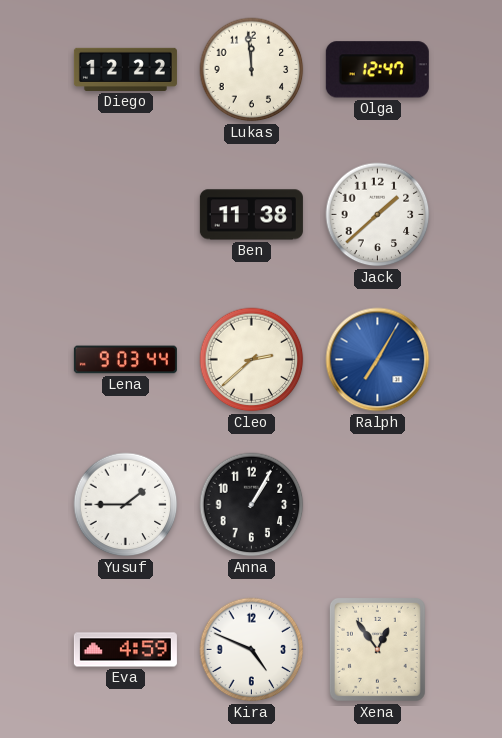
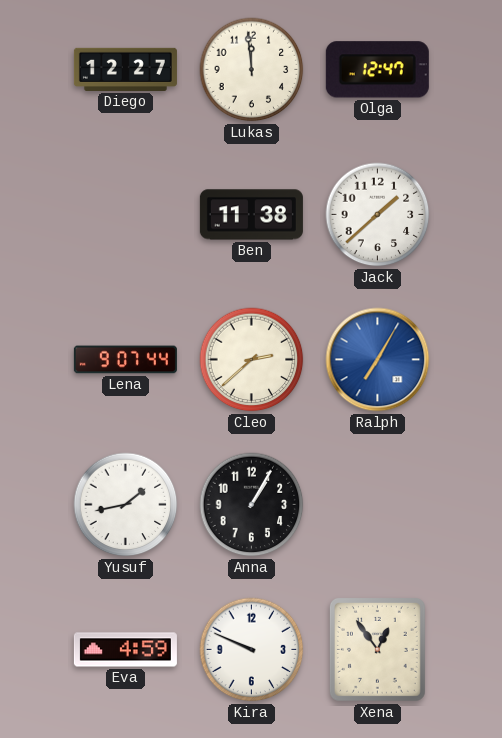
Diego: 12:22 -> 12:27 (125, 69)
Lena: 9:03 -> 9:07 (125, 360)
Yusuf: 1:45 -> 1:43 (126, 505)
Kira: 4:49 -> 9:49 (252, 650)
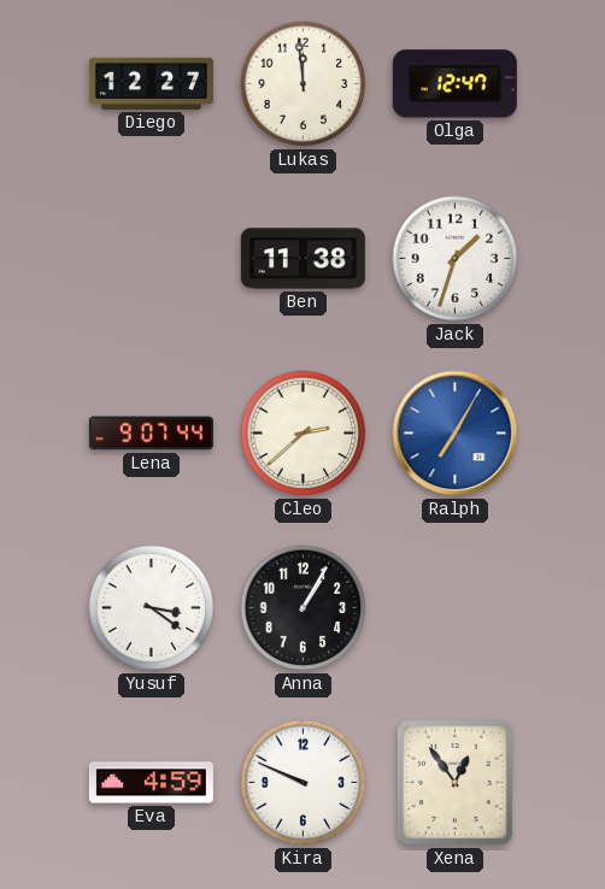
Jack: 1:38 -> 1:33 (456, 259)
Yusuf: 1:43 -> 3:21 (152, 608)
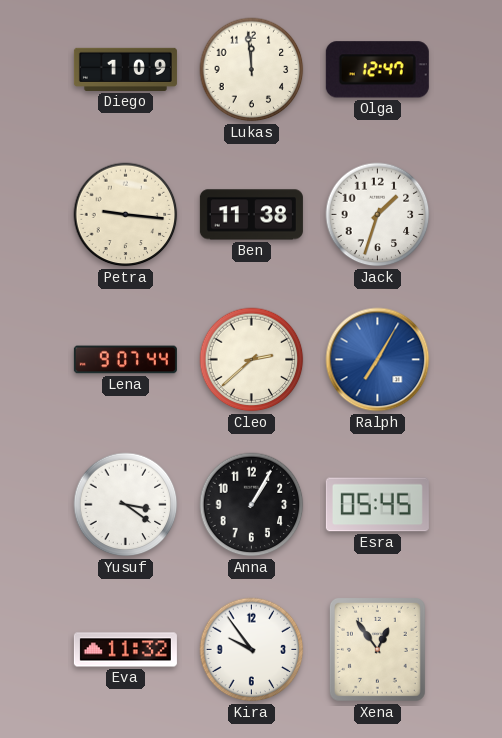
Diego: 12:27 -> 1:09 (125, 69)
Petra: none -> 9:16 (126, 215)
Esra: none -> 05:45 (377, 505)
Eva: 4:59 -> 11:32 (125, 650)
Kira: 9:49 -> 9:54 (252, 650)
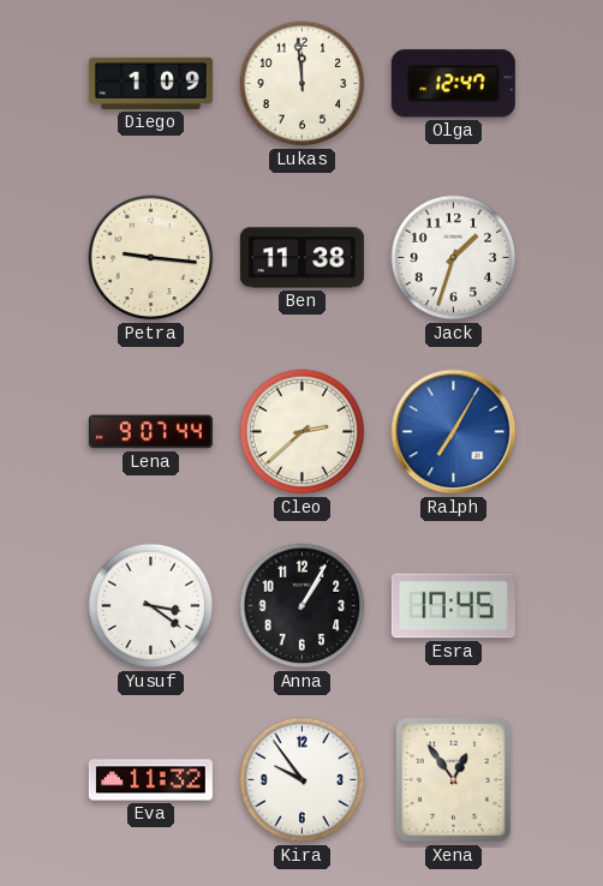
Esra: 05:45 -> 17:45 (453, 606)
